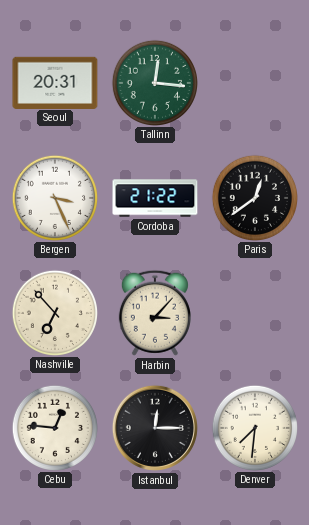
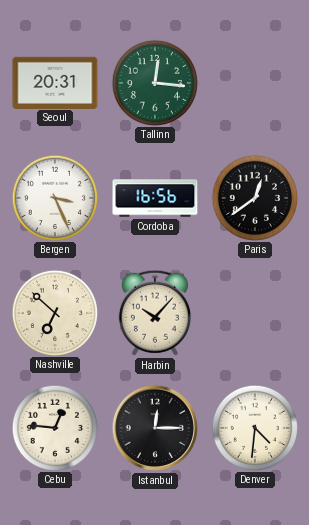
Cordoba: 21:22 -> 16:56 (155, 198)
Nashville: 6:53 -> 6:52 (54, 312)
Harbin: 3:07 -> 10:07 (155, 313)
Denver: 7:31 -> 4:31 (254, 427)
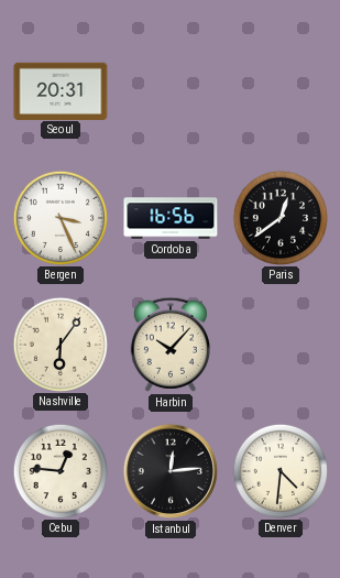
Tallinn: 12:16 -> none (154, 82)
Nashville: 6:52 -> 6:06 (59, 343)
Istanbul: 12:15 -> 12:14 (171, 471)
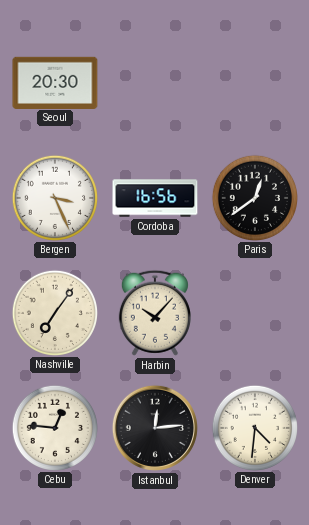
Seoul: 20:31 -> 20:30 (55, 82)
Nashville: 6:06 -> 7:06 (54, 312)
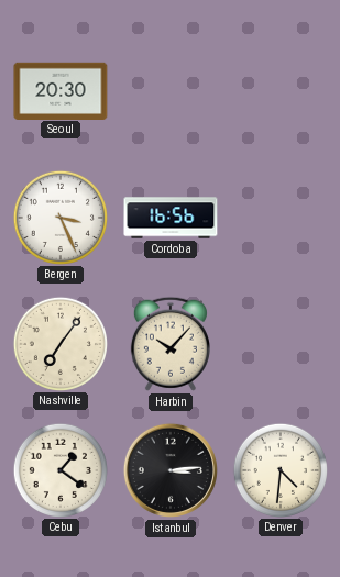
Paris: 12:39 -> none (254, 197)
Cebu: 12:46 -> 1:21 (59, 469)
Istanbul: 12:14 -> 3:14 (171, 470)
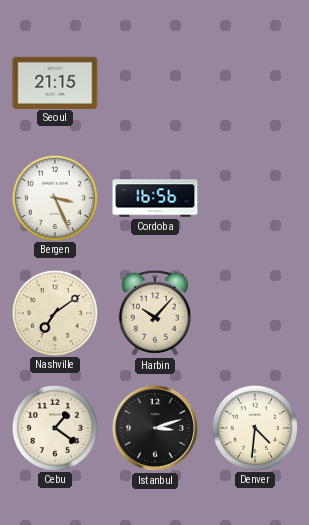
Seoul: 20:30 -> 21:15 (55, 82)
Nashville: 7:06 -> 7:09 (54, 312)
Istanbul: 3:14 -> 3:12 (155, 428)
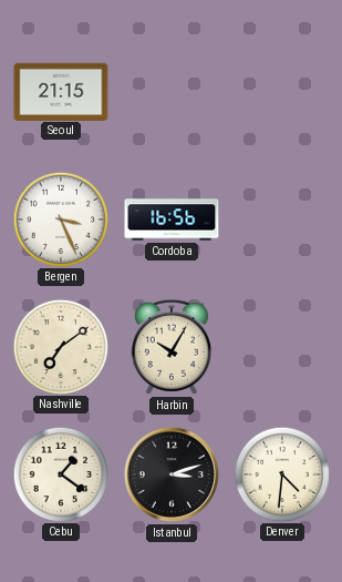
Harbin: 10:07 -> 10:05 (172, 347)
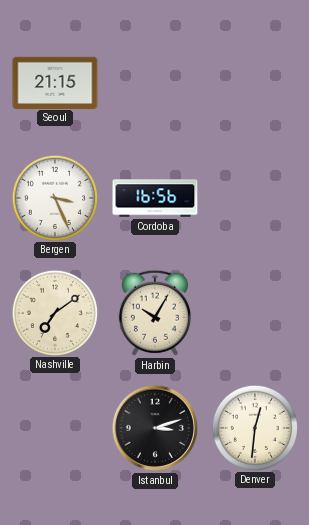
Cebu: 1:21 -> none (60, 473)
Denver: 4:31 -> 12:31 (254, 427)
